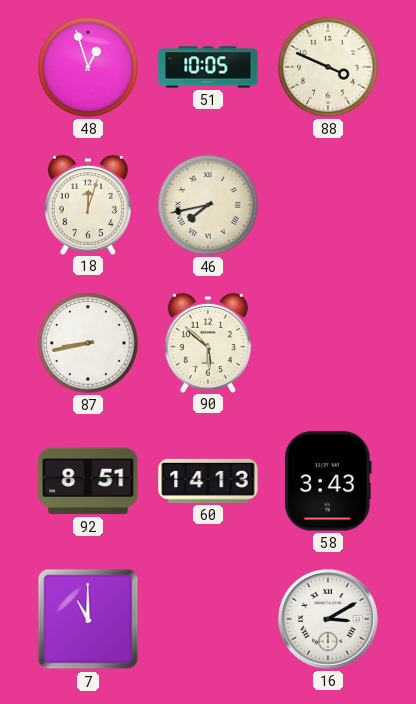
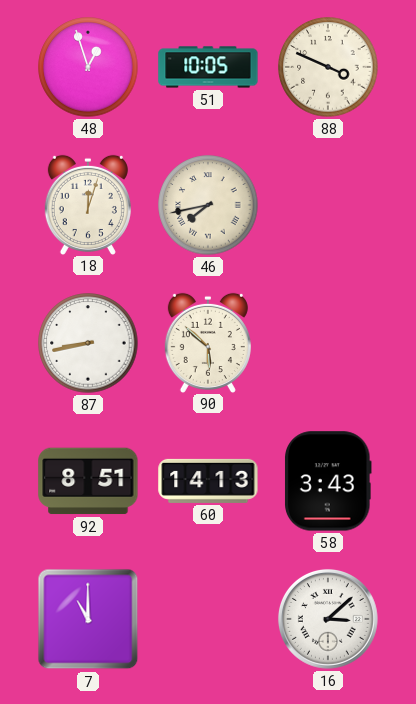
16: 3:10 -> 3:08 (328, 619)
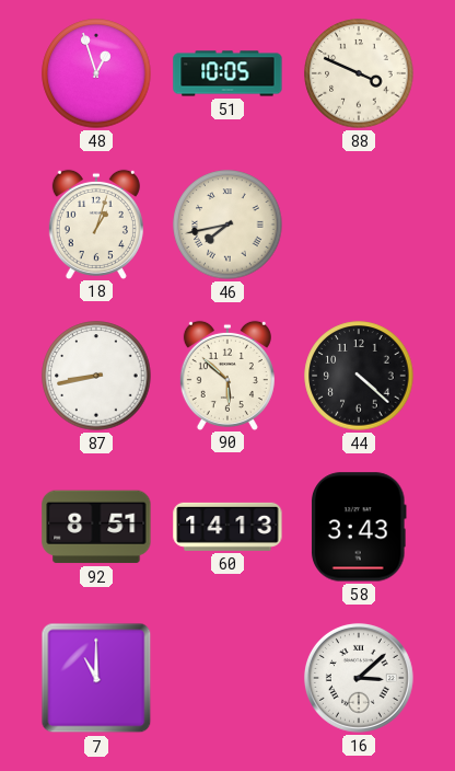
18: 12:03 -> 1:03 (96, 223)
44: none -> 4:22 (359, 376)
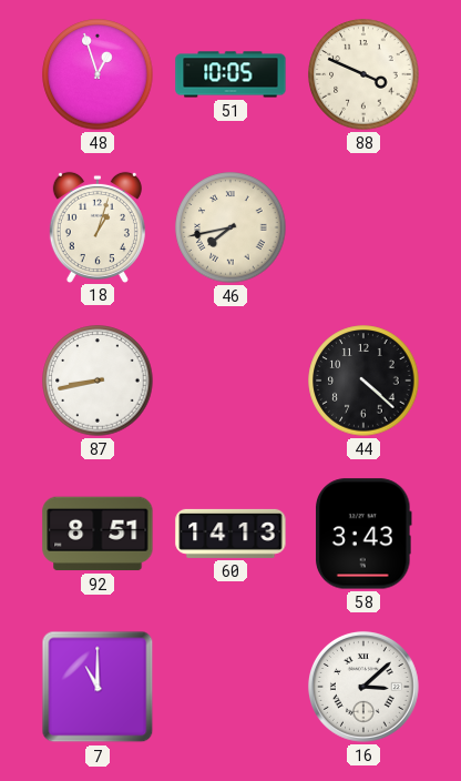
90: 5:52 -> none (227, 375)
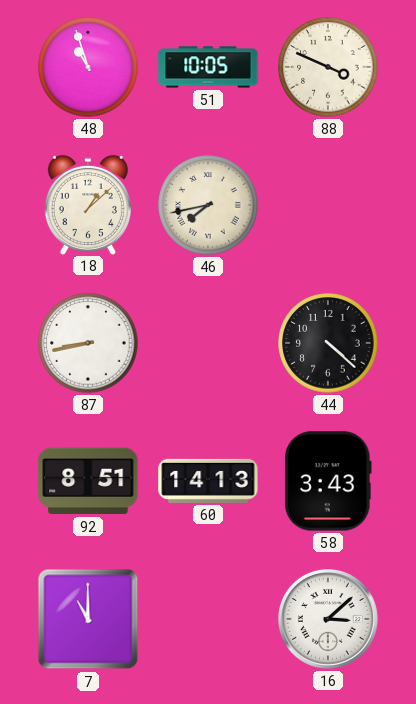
48: 12:57 -> 10:57 (88, 67)
18: 1:03 -> 1:08 (88, 204)
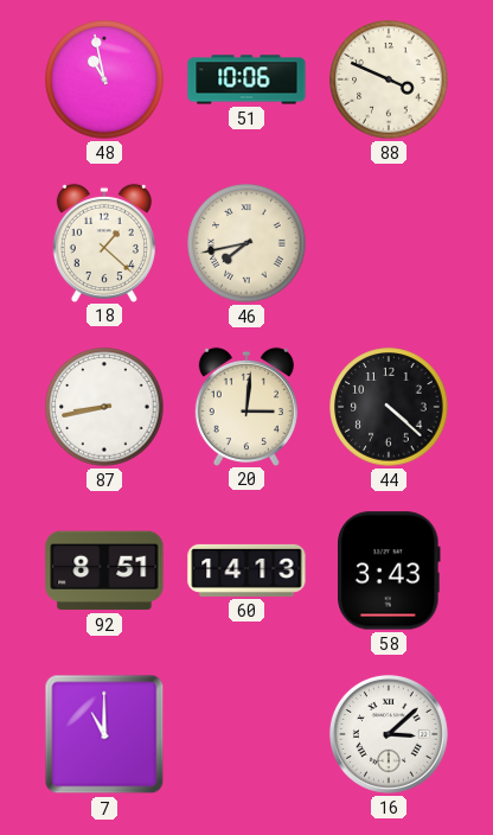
48: 10:57 -> 10:58 (104, 79)
51: 10:05 -> 10:06 (246, 79)
18: 1:08 -> 1:22 (104, 242)
20: none -> 3:01 (246, 406)
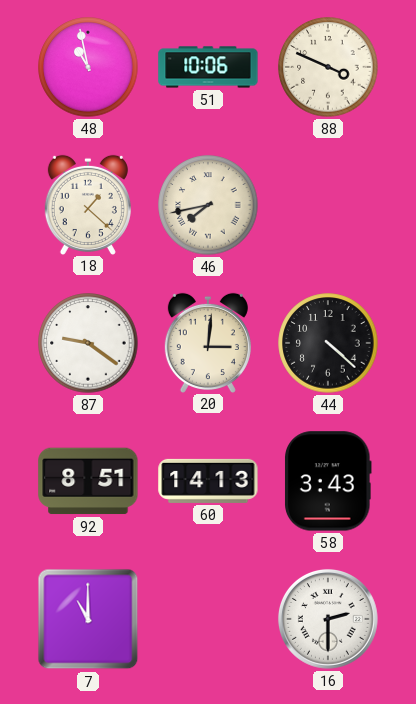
87: 8:43 -> 9:21 (88, 343)
16: 3:08 -> 2:30 (328, 619)
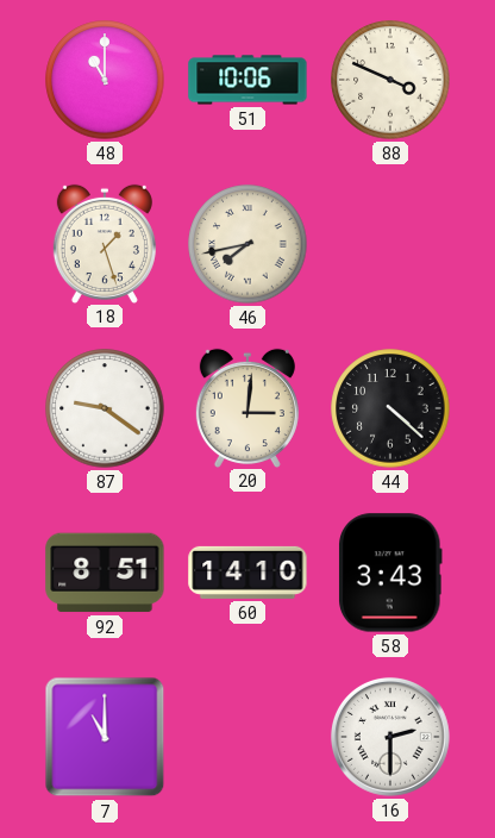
48: 10:58 -> 11:00 (105, 80)
18: 1:22 -> 1:27 (105, 243)
60: 14:13 -> 14:10 (248, 573)
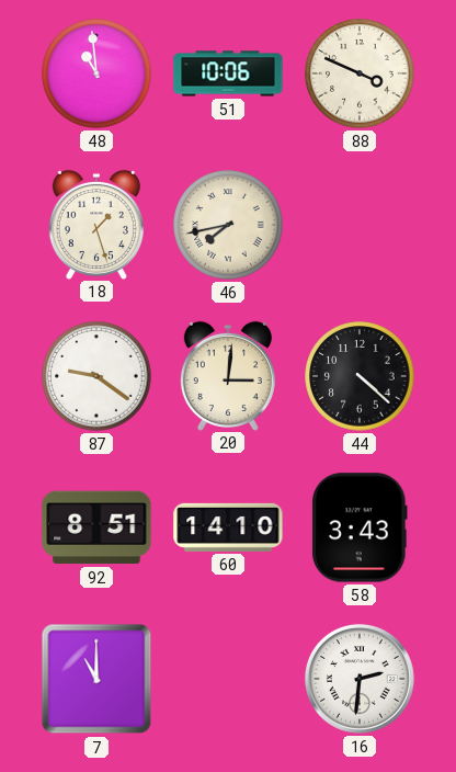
48: 11:00 -> 10:59 (96, 73)
16: 2:30 -> 2:31 (360, 679)
